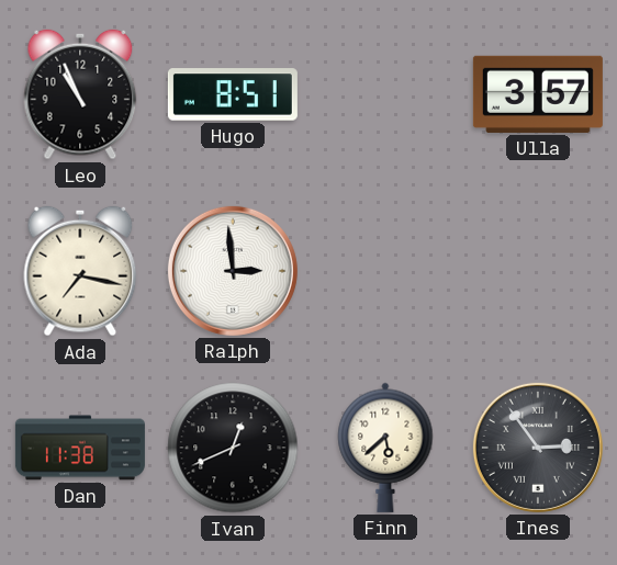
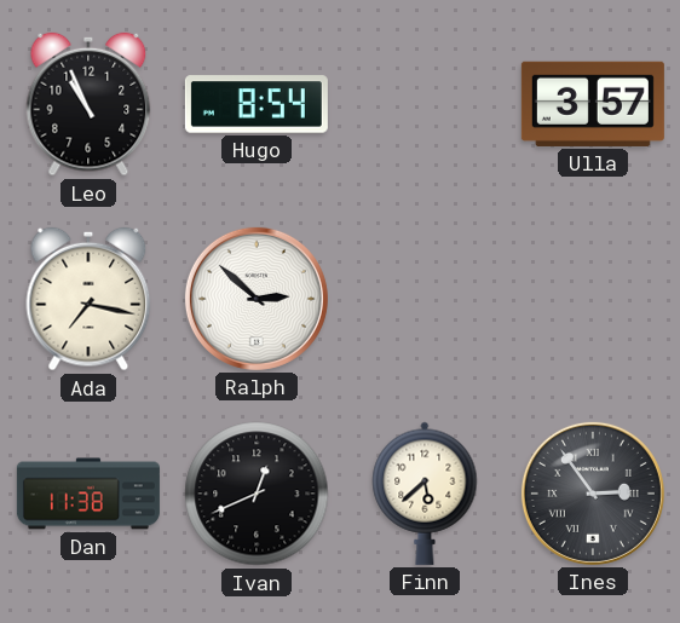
Hugo: 8:51 -> 8:54 (257, 104)
Ralph: 2:59 -> 2:52 (257, 299)
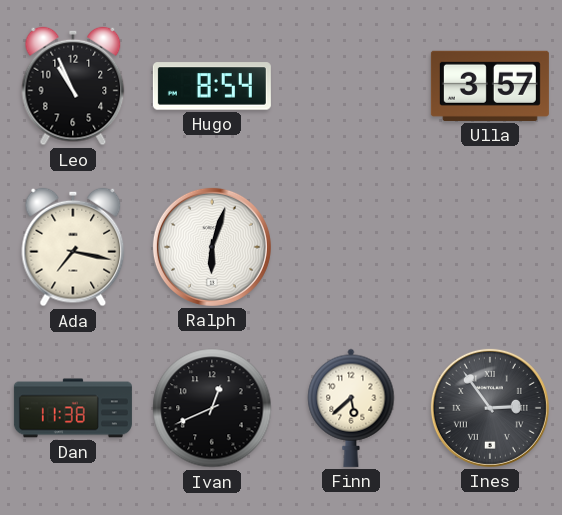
Ralph: 2:52 -> 6:03 (212, 247)
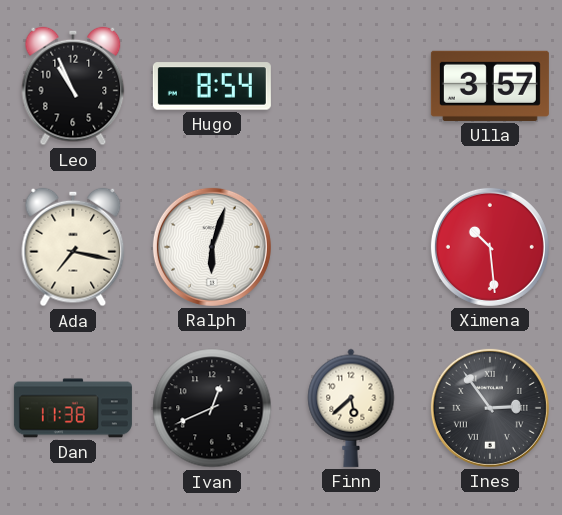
Ximena: none -> 10:29 (490, 247)
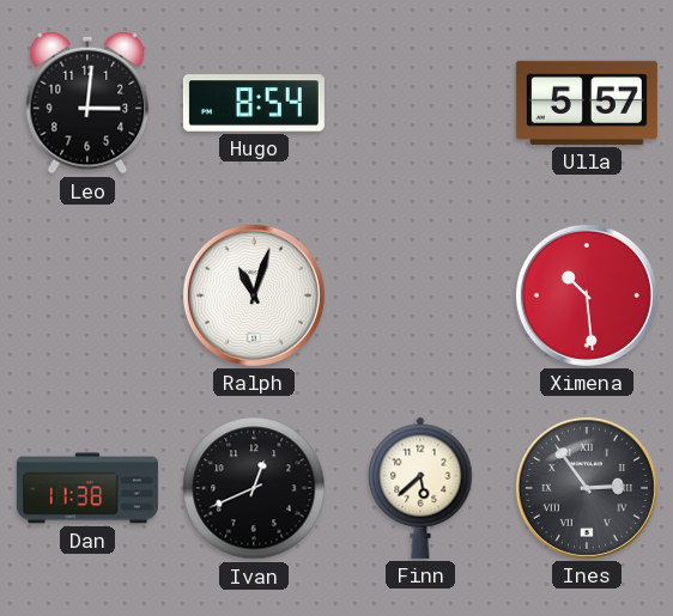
Leo: 10:56 -> 3:01 (87, 103)
Ulla: 3:57 -> 5:57 (587, 103)
Ada: 7:17 -> none (73, 247)
Ralph: 6:03 -> 11:03 (254, 295)
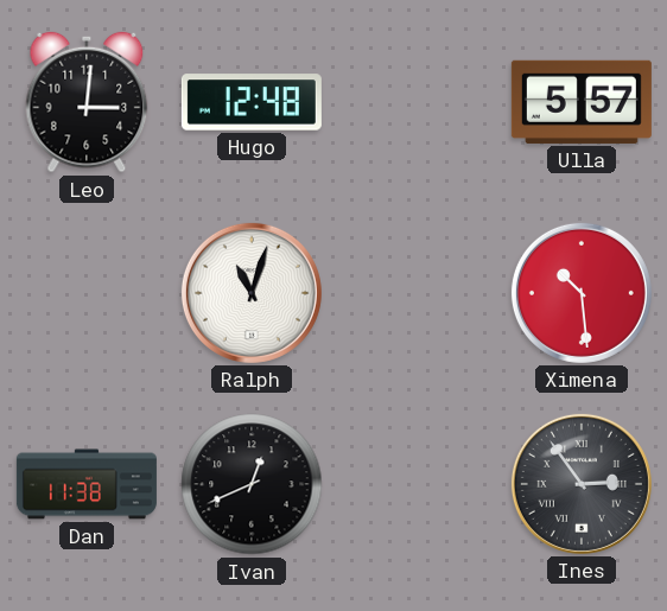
Hugo: 8:54 -> 12:48 (252, 102)
Finn: 5:38 -> none (420, 488)
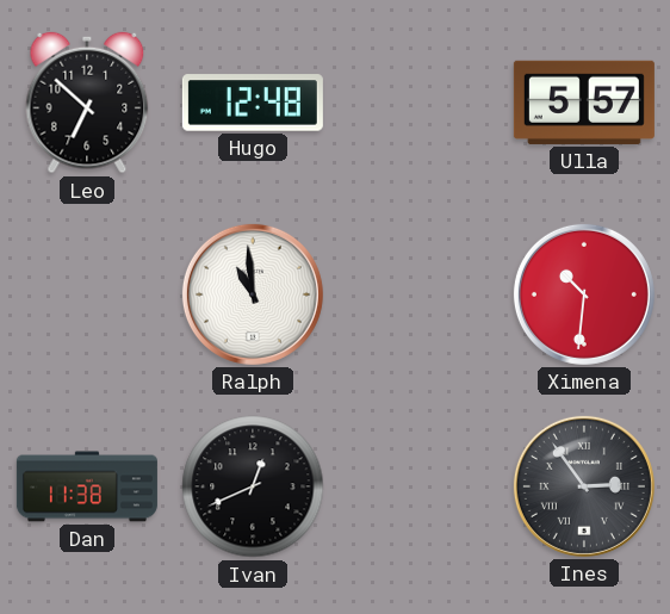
Leo: 3:01 -> 6:52 (87, 103)
Ralph: 11:03 -> 10:59 (253, 294)
Ximena: 10:29 -> 10:31 (584, 294)
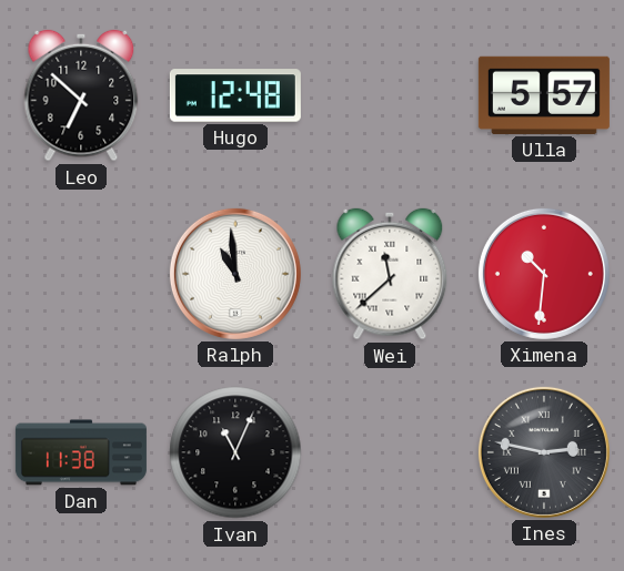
Wei: none -> 11:38 (390, 274)
Ivan: 12:41 -> 11:04 (235, 452)
Ines: 2:54 -> 2:47 (544, 452)
